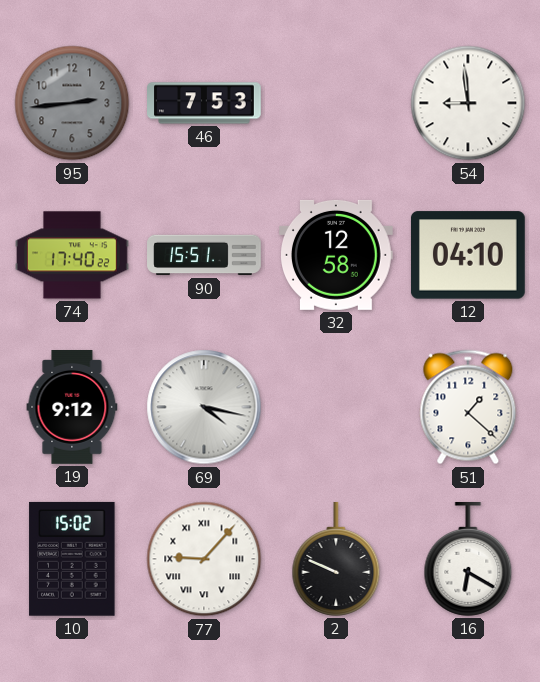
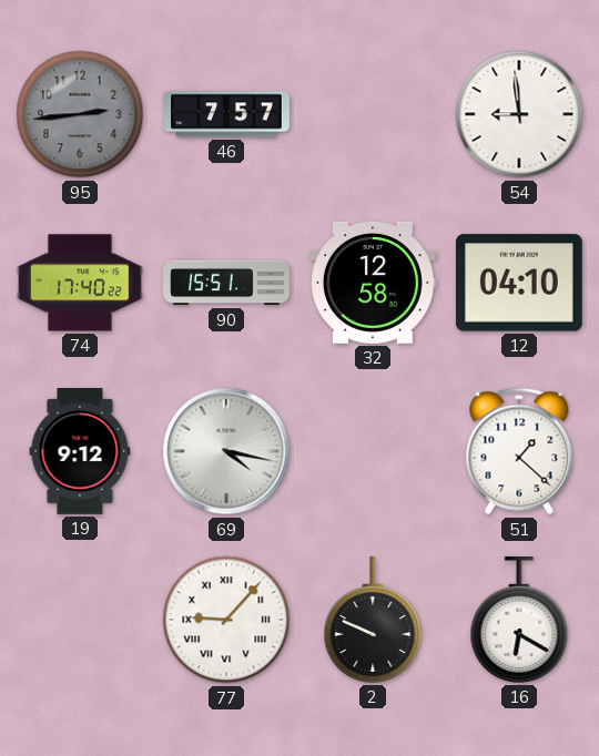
46: 7:53 -> 7:57 (226, 114)
10: 15:02 -> none (72, 559)
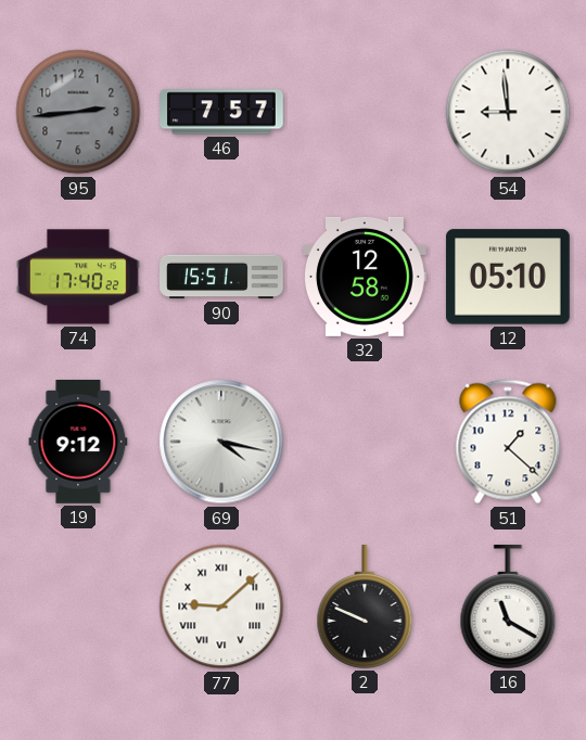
12: 04:10 -> 05:10 (508, 277)
77: 9:07 -> 9:08 (221, 607)
16: 6:20 -> 11:20 (508, 608)
